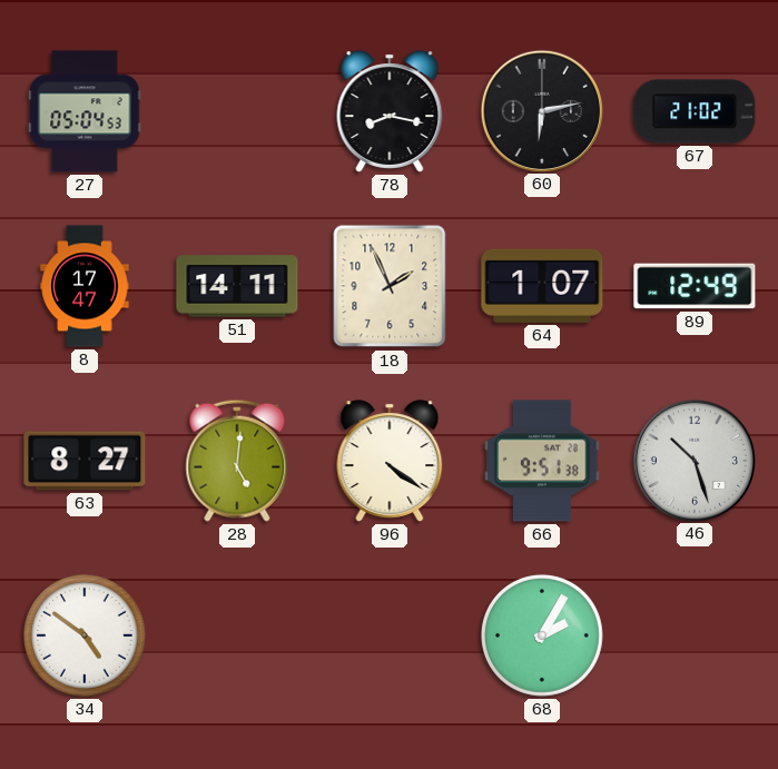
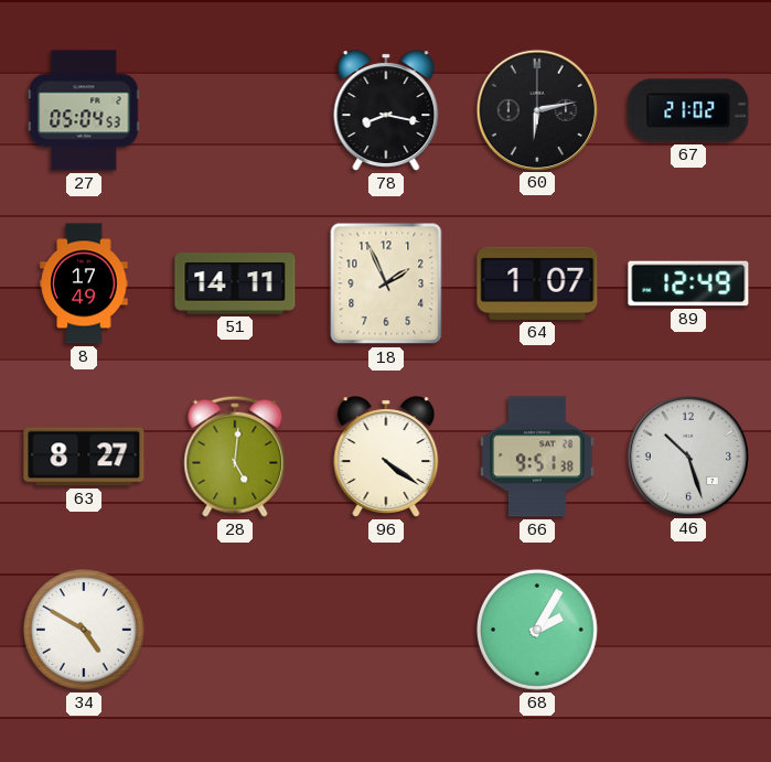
8: 17:47 -> 17:49 (84, 283)
34: 4:51 -> 4:50 (84, 630)
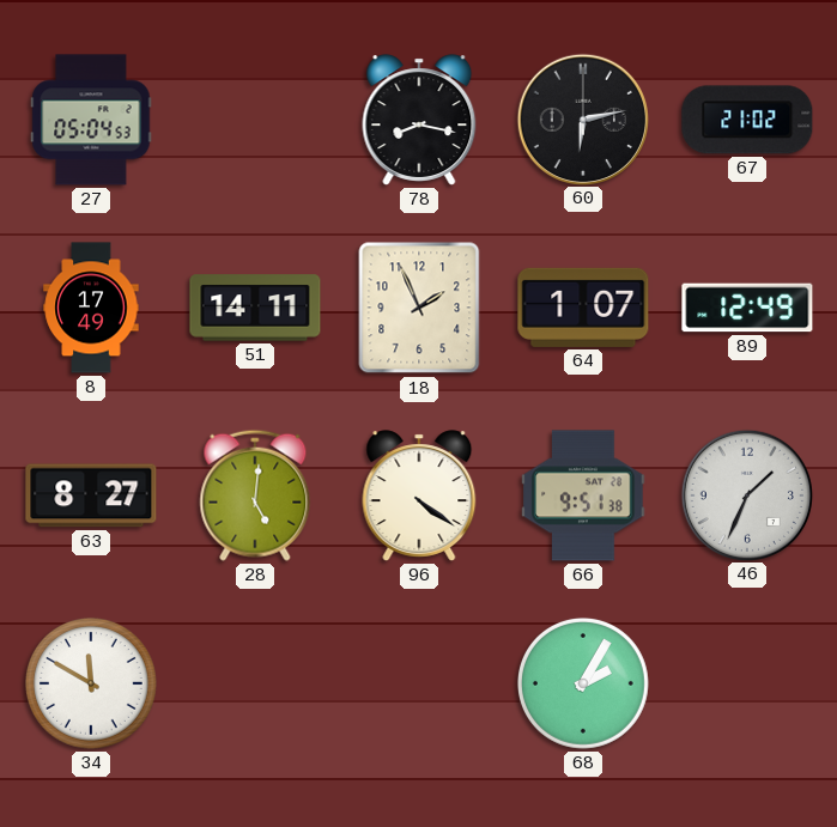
46: 10:27 -> 1:34 (746, 494)
34: 4:50 -> 11:50 (91, 683)
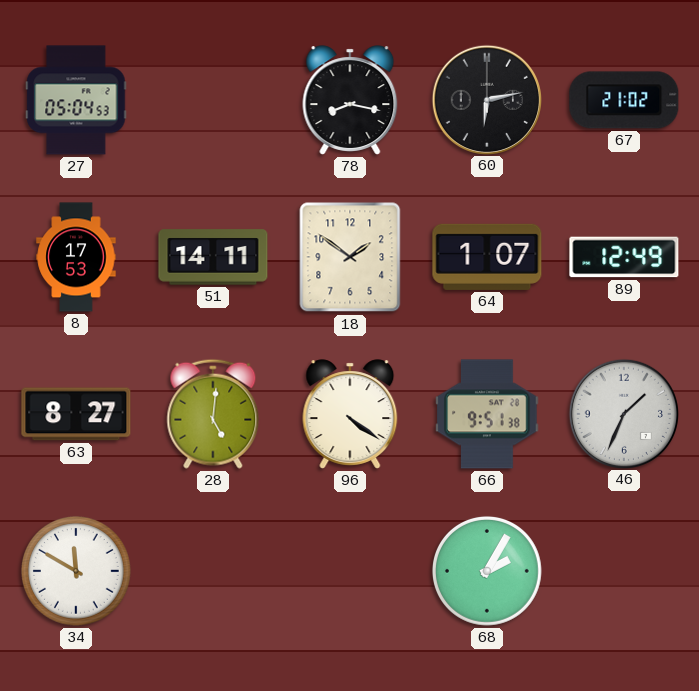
8: 17:49 -> 17:53 (76, 257)
18: 1:56 -> 1:51 (350, 257)
